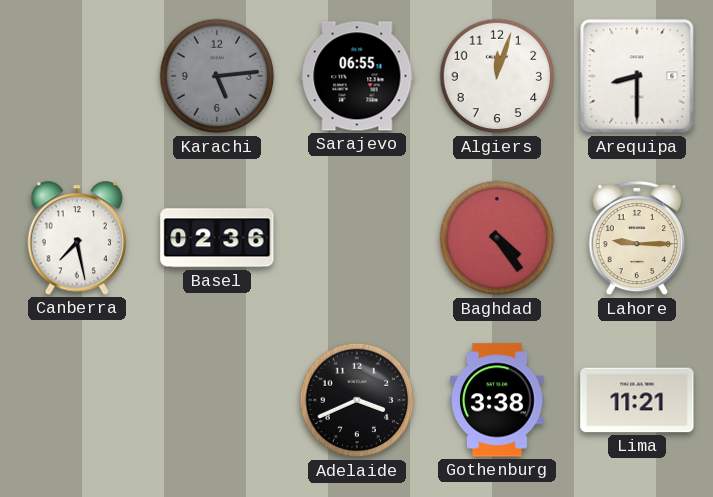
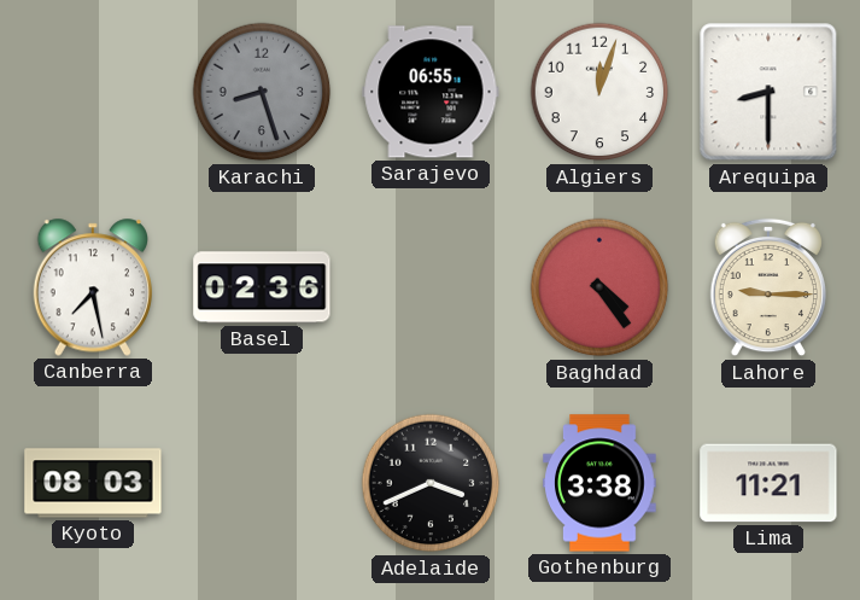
Karachi: 5:14 -> 8:27 (262, 92)
Kyoto: none -> 08:03 (93, 483)
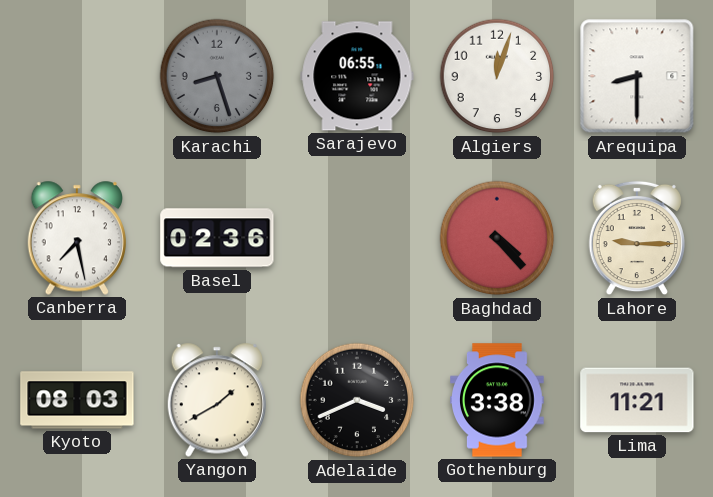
Baghdad: 4:24 -> 4:23 (497, 238)
Yangon: none -> 1:40 (216, 400)
